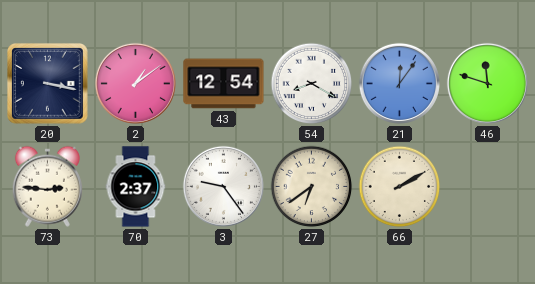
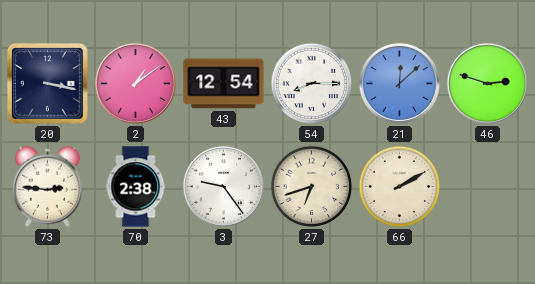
54: 8:20 -> 8:15 (312, 84)
21: 12:06 -> 12:08 (399, 83)
46: 11:48 -> 2:48 (487, 83)
70: 2:37 -> 2:38 (136, 187)
27: 6:39 -> 6:42 (312, 187)
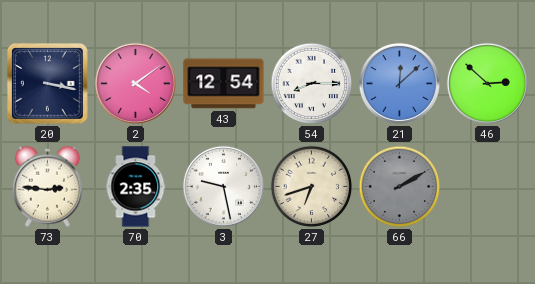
2: 1:09 -> 4:09 (135, 83)
46: 2:48 -> 2:52 (487, 83)
70: 2:38 -> 2:35 (136, 187)
3: 9:24 -> 9:28 (223, 186)
66 dial: cream -> grey (400, 187)
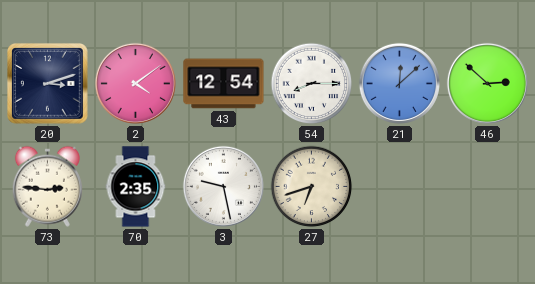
20: 3:17 -> 3:12 (48, 84)
66: 2:10 -> none (400, 187)
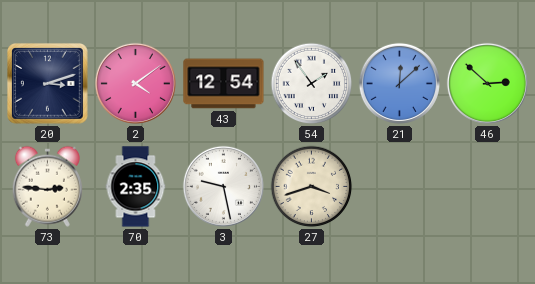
54: 8:15 -> 1:54 (312, 84)
27: 6:42 -> 3:42 (312, 187)
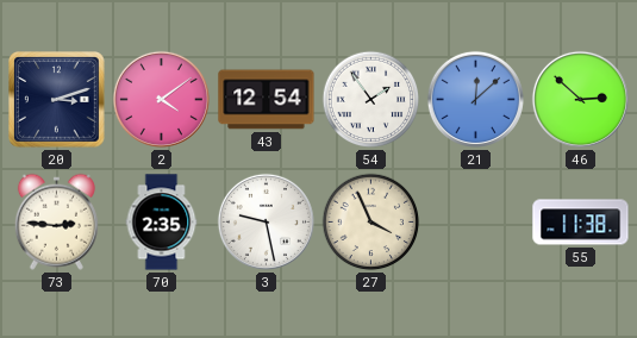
27: 3:42 -> 3:56 (371, 223)
55: none -> 11:38 (581, 223)
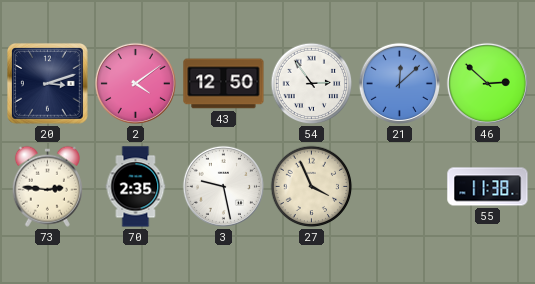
43: 12:54 -> 12:50 (224, 84)
54: 1:54 -> 2:54 (312, 84)
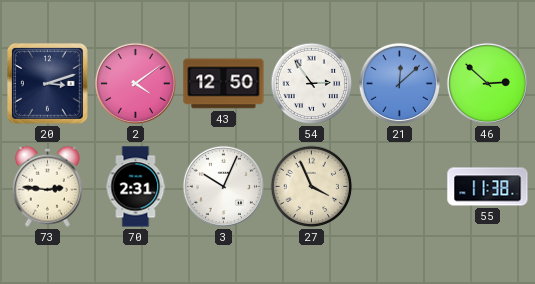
70: 2:35 -> 2:31 (136, 187)
3: 9:28 -> 10:04 (223, 186)
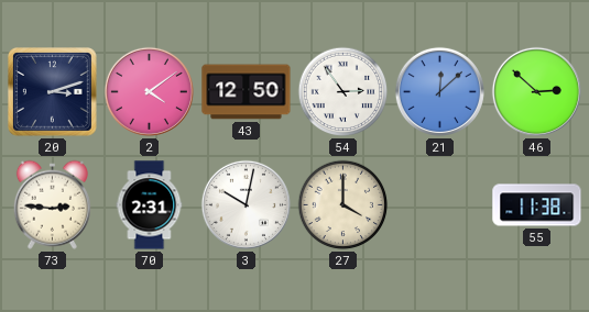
3: 10:04 -> 10:02 (246, 204)
27: 3:56 -> 4:00 (343, 205)
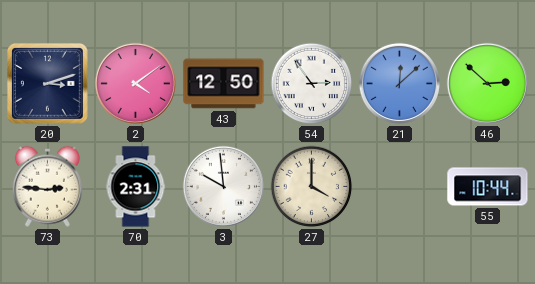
3: 10:02 -> 9:59 (223, 186)
55: 11:38 -> 10:44 (488, 187)
